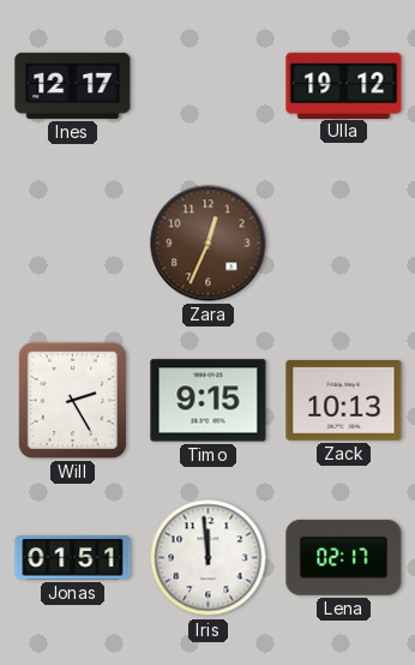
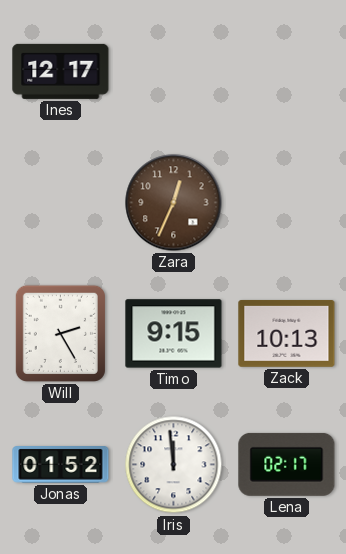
Ulla: 19:12 -> none (344, 85)
Jonas: 01:51 -> 01:52 (61, 465)
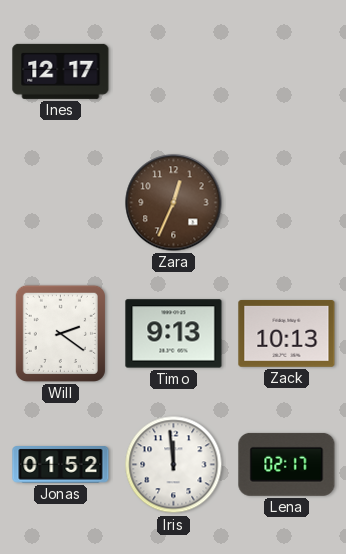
Will: 2:25 -> 2:21 (60, 333)
Timo: 9:15 -> 9:13 (174, 334)
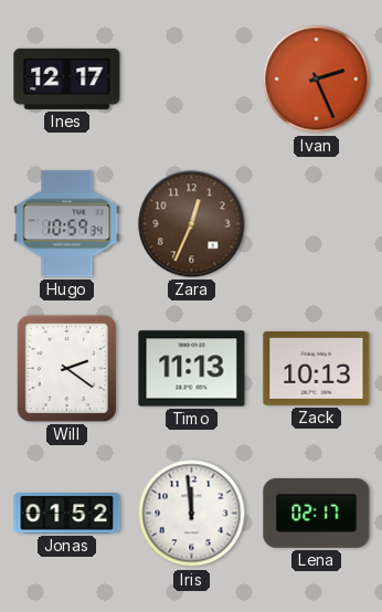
Ivan: none -> 2:26 (317, 80)
Hugo: none -> 10:59 (67, 224)
Timo: 9:13 -> 11:13 (192, 369)
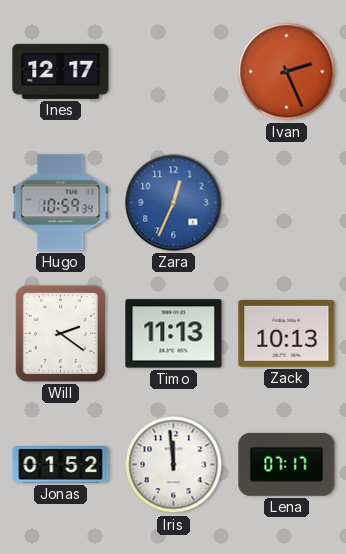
Zara dial: brown -> blue (174, 203)
Lena: 02:17 -> 07:17 (287, 464)
